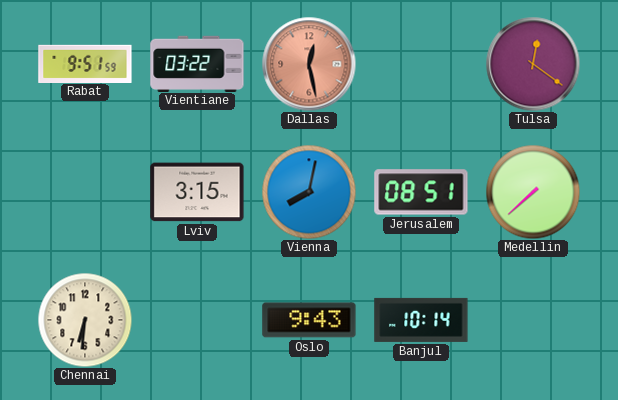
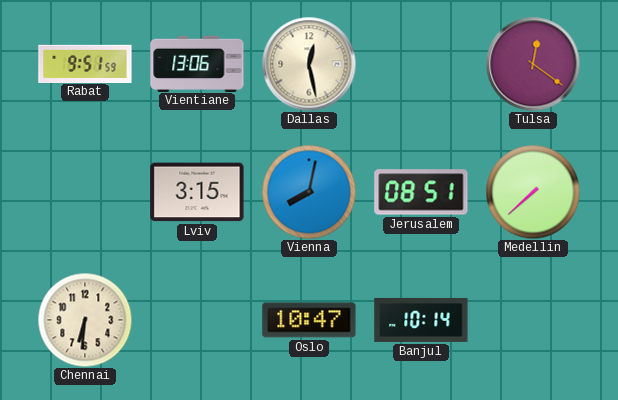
Vientiane: 03:22 -> 13:06 (197, 63)
Dallas dial: salmon -> cream (309, 64)
Oslo: 9:43 -> 10:47 (309, 320)
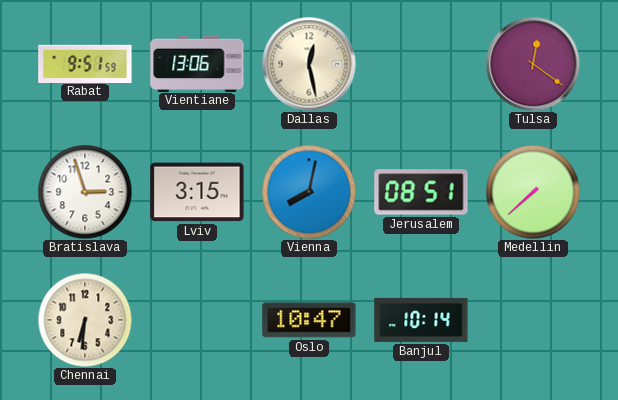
Bratislava: none -> 2:57 (85, 192)
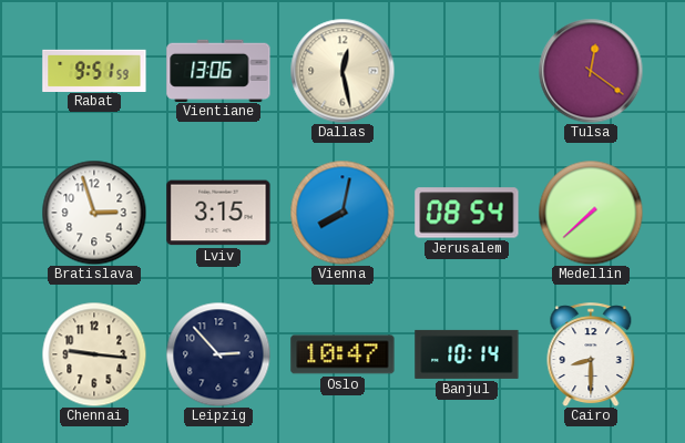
Jerusalem: 08:51 -> 08:54 (467, 213)
Chennai: 6:31 -> 9:16 (94, 354)
Leipzig: none -> 2:53 (218, 354)
Cairo: none -> 8:30 (591, 354)
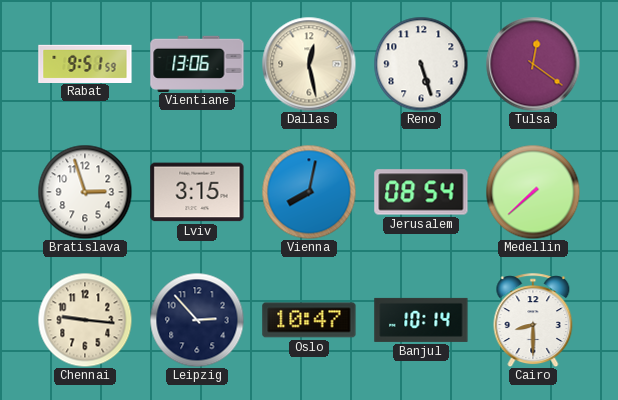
Reno: none -> 5:27 (421, 64)
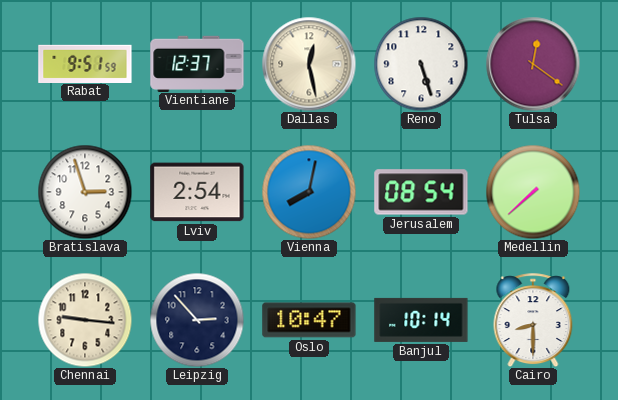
Vientiane: 13:06 -> 12:37 (197, 63)
Lviv: 3:15 -> 2:54 (197, 192)
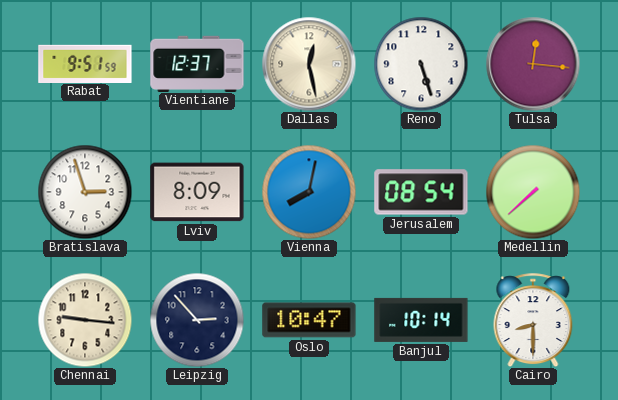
Tulsa: 12:21 -> 12:16 (533, 64)
Lviv: 2:54 -> 8:09 (197, 192)
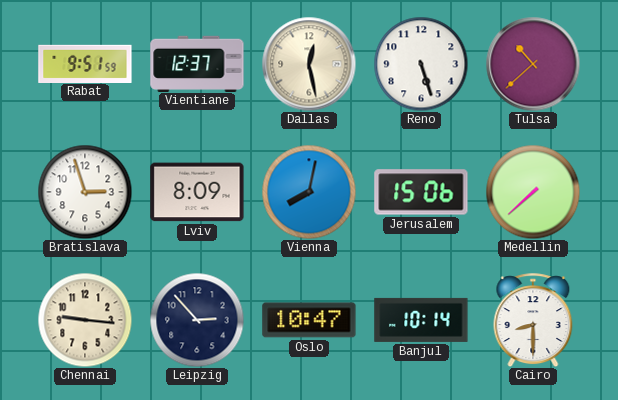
Tulsa: 12:16 -> 10:38 (533, 64)
Jerusalem: 08:54 -> 15:06 (421, 192)
